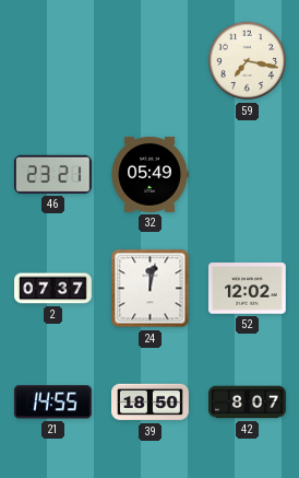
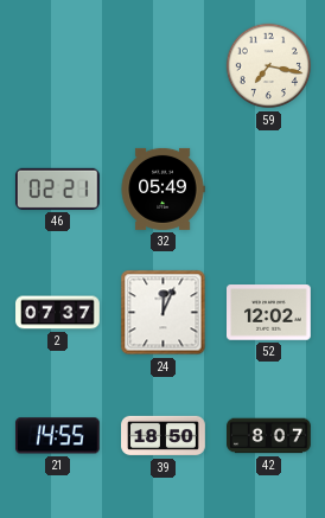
46: 23:21 -> 02:21 (57, 188)
24: 12:02 -> 12:04 (164, 313)
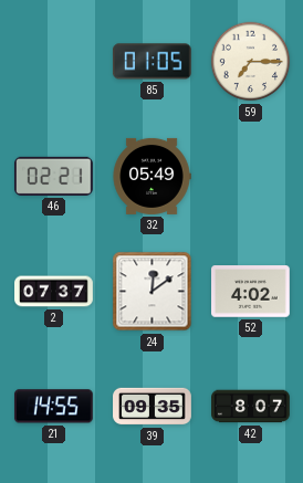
85: none -> 01:05 (151, 62)
59: 7:17 -> 7:15 (251, 62)
24: 12:04 -> 12:09 (153, 292)
52: 12:02 -> 4:02 (251, 292)
39: 18:50 -> 09:35 (153, 407)
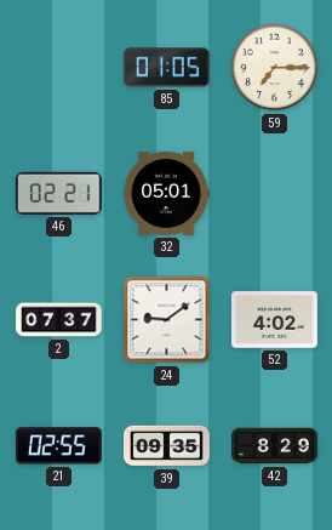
32: 05:49 -> 05:01 (166, 193)
24: 12:09 -> 9:09 (167, 320)
21: 14:55 -> 02:55 (58, 446)
42: 8:07 -> 8:29 (275, 446)
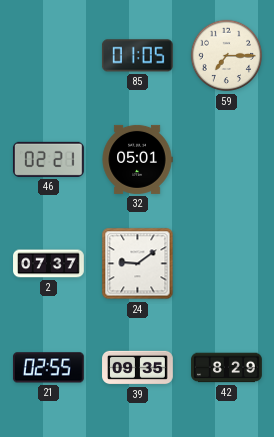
52: 4:02 -> none (275, 320)
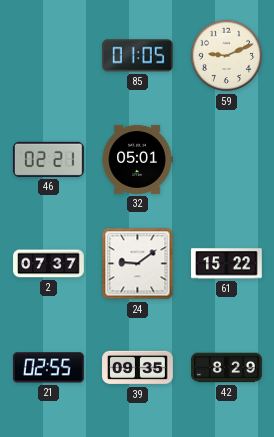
59: 7:15 -> 9:11 (227, 56)
61: none -> 15:22 (227, 264)
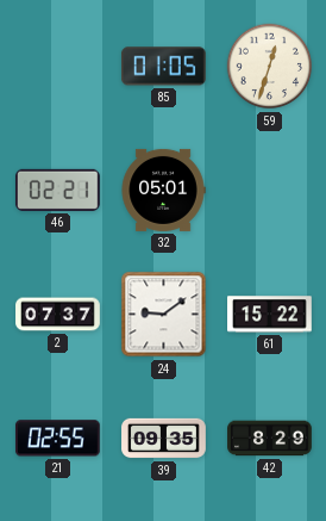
59: 9:11 -> 12:33 (270, 67)
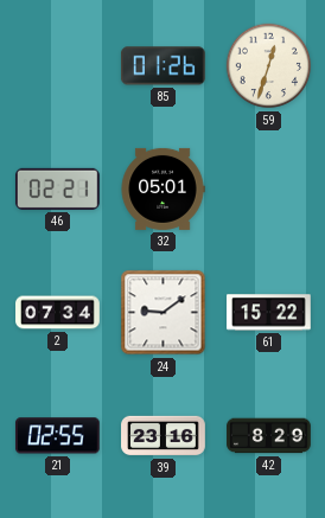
85: 01:05 -> 01:26 (162, 66)
2: 07:37 -> 07:34 (58, 313)
39: 09:35 -> 23:16 (164, 436)
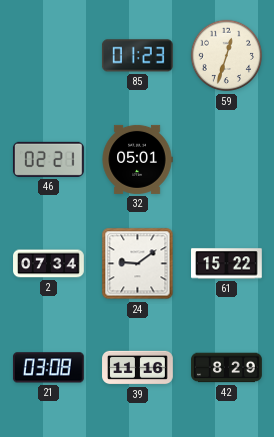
85: 01:26 -> 01:23 (137, 56)
21: 02:55 -> 03:08 (48, 368)
39: 23:16 -> 11:16 (138, 368)
